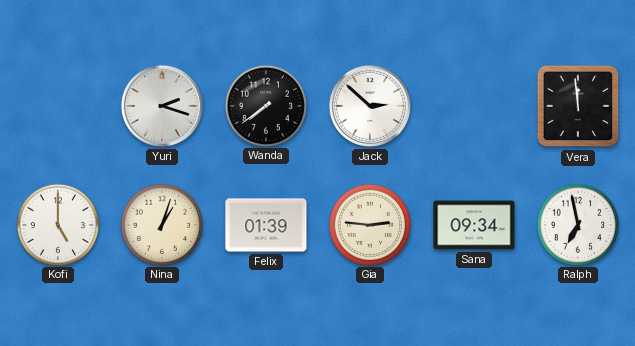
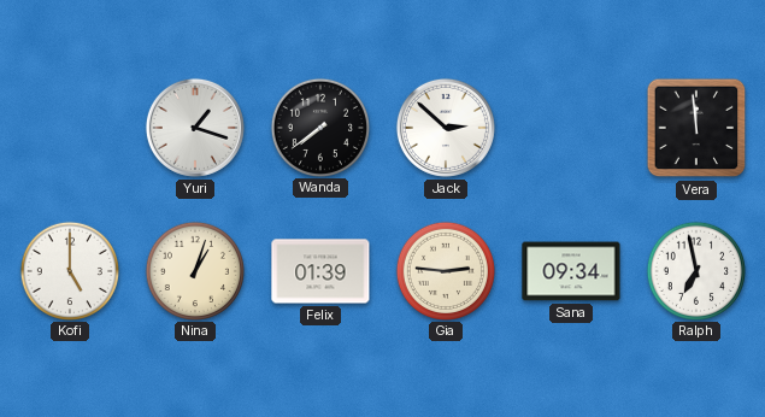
Yuri: 2:18 -> 1:18 (195, 128)
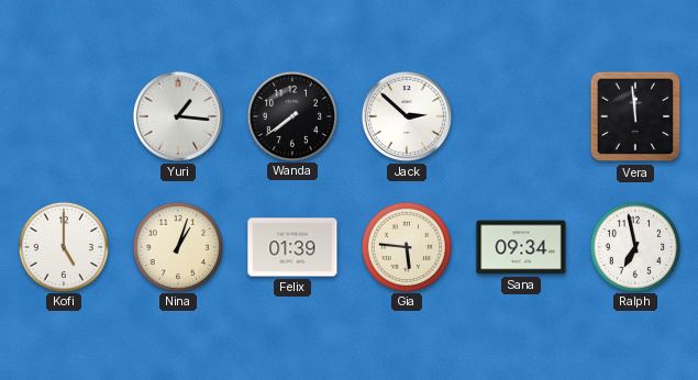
Yuri: 1:18 -> 1:16 (178, 116)
Gia: 2:46 -> 5:46 (406, 246)
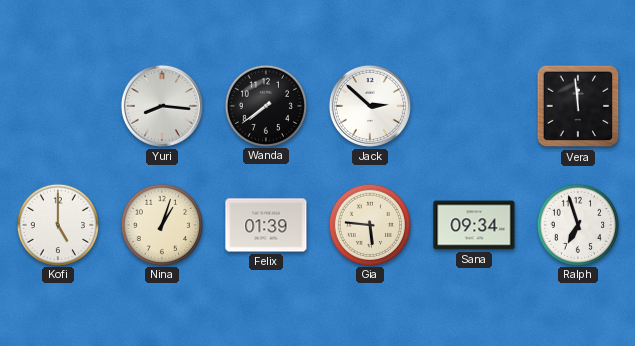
Yuri: 1:16 -> 8:16 (162, 106)
Ralph: 6:58 -> 6:57 (577, 224)
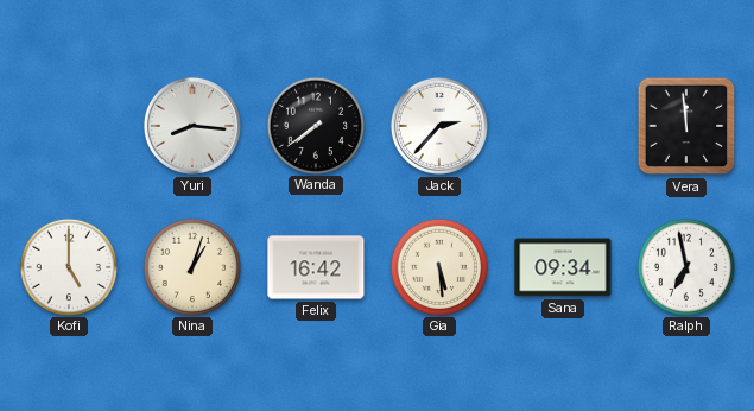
Jack: 2:52 -> 2:37 (439, 126)
Felix: 01:39 -> 16:42 (316, 267)
Gia: 5:46 -> 5:29 (438, 266)
Ralph: 6:57 -> 6:58 (685, 266)
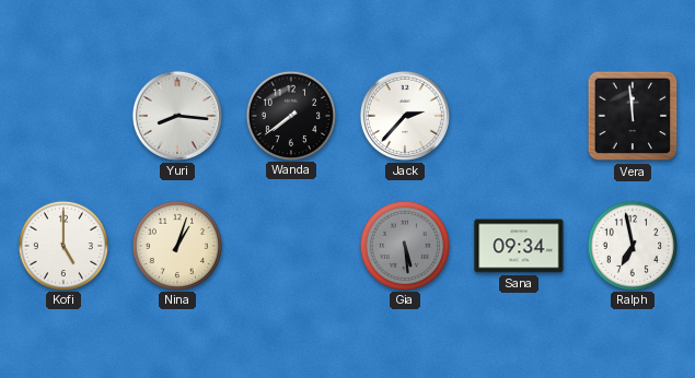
Felix: 16:42 -> none (316, 267)
Gia dial: cream -> grey (404, 245)
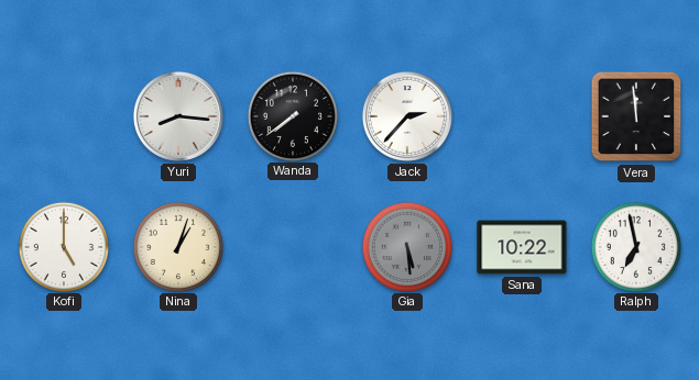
Sana: 09:34 -> 10:22 (522, 247)
